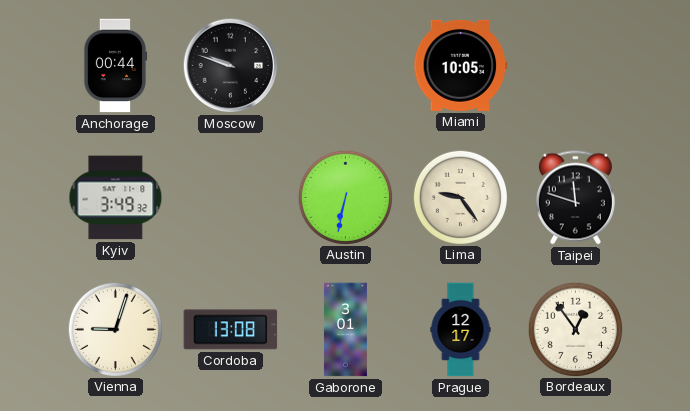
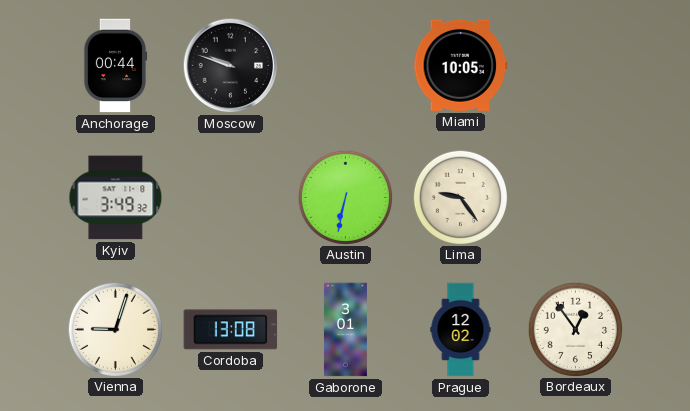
Taipei: 11:48 -> none (575, 198)
Prague: 12:17 -> 12:02 (461, 330)
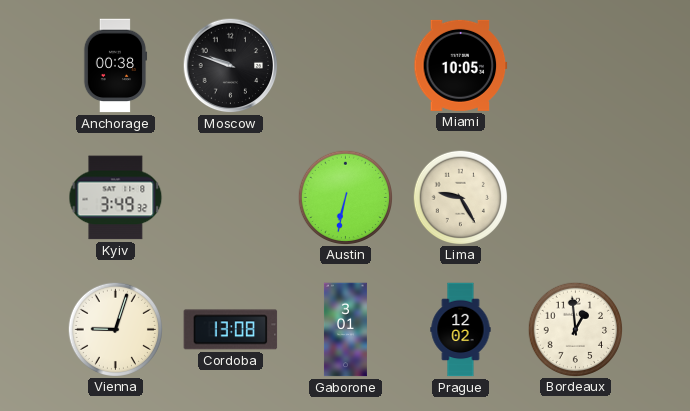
Anchorage: 00:44 -> 00:38 (115, 66)
Lima: 9:24 -> 9:25 (460, 197)
Bordeaux: 12:54 -> 12:59 (575, 329)
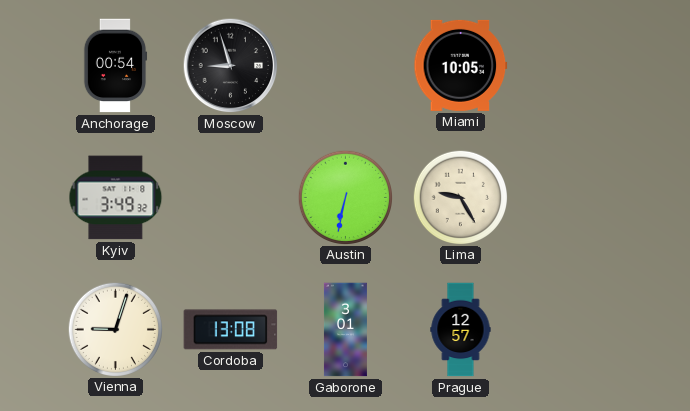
Anchorage: 00:38 -> 00:54 (115, 66)
Moscow: 9:48 -> 8:57 (231, 66)
Prague: 12:02 -> 12:57 (461, 330)
Bordeaux: 12:59 -> none (575, 329)
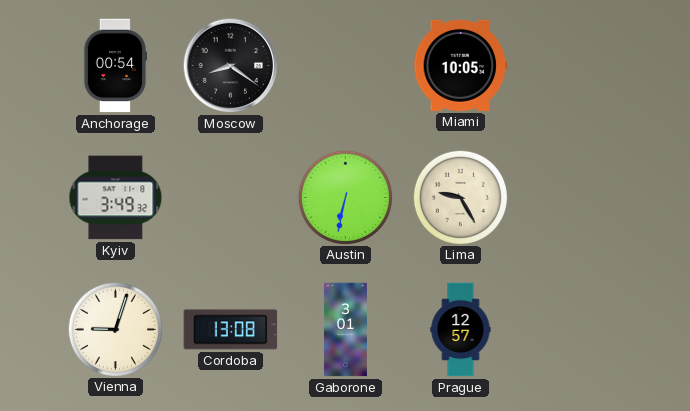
Moscow: 8:57 -> 8:21 (231, 66)
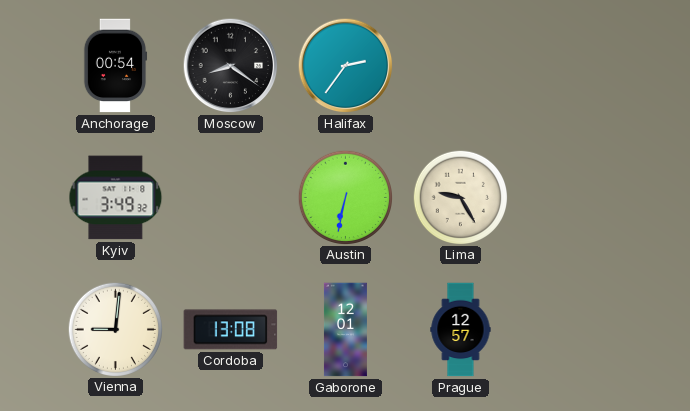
Halifax: none -> 2:36 (346, 66)
Miami: 10:05 -> none (461, 65)
Vienna: 9:03 -> 9:01 (115, 329)
Gaborone: 3:01 -> 12:01 (345, 330)
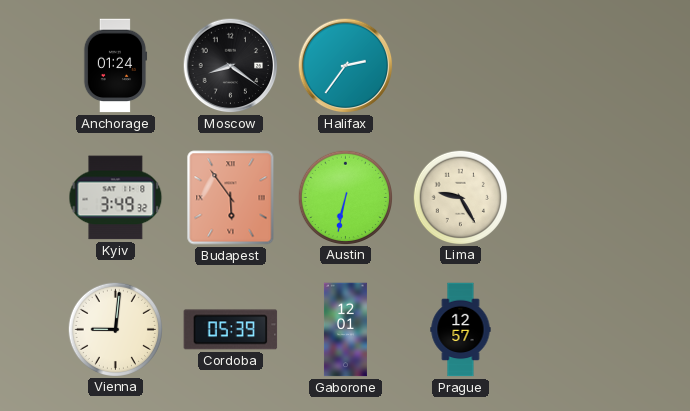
Anchorage: 00:54 -> 01:24 (115, 66)
Budapest: none -> 5:54 (231, 198)
Cordoba: 13:08 -> 05:39 (231, 330)
